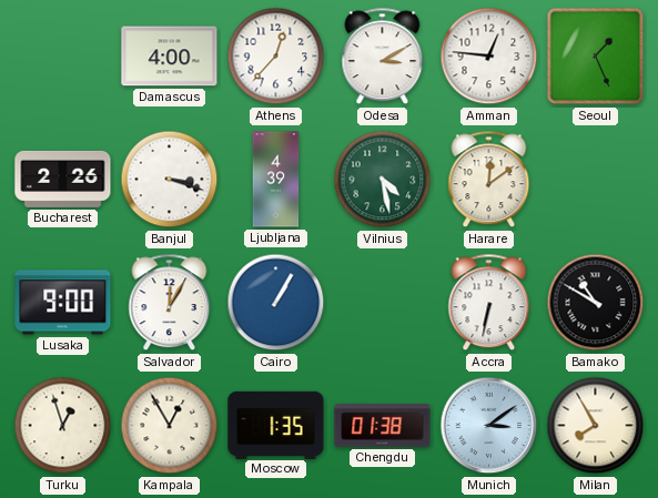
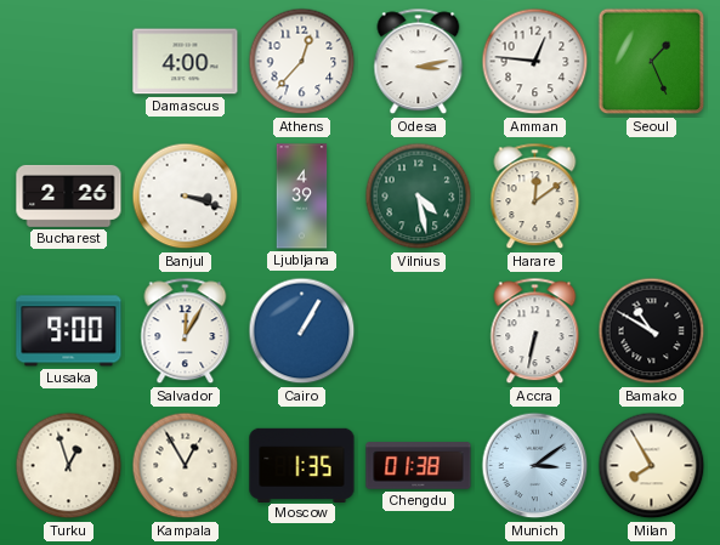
Odesa: 3:10 -> 3:13 (419, 62)
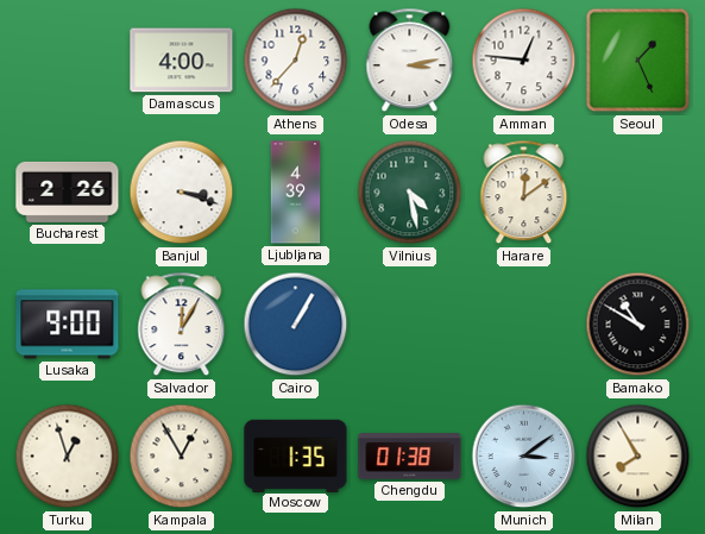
Accra: 6:32 -> none (535, 331)
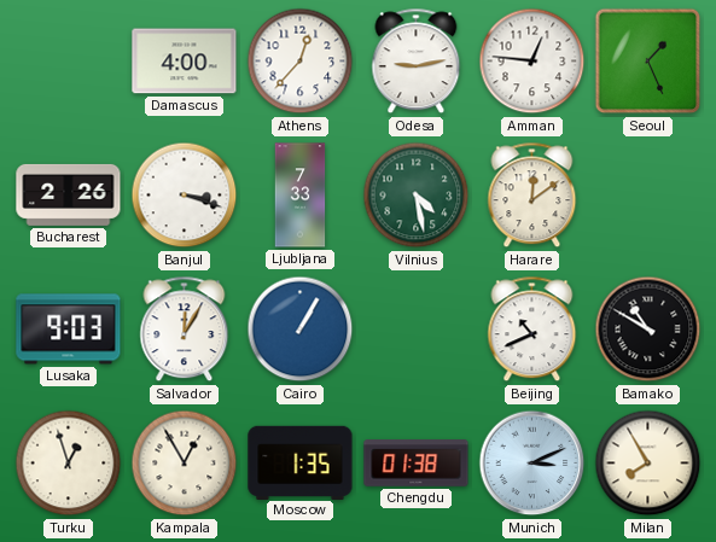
Odesa: 3:13 -> 9:13 (417, 62)
Ljubljana: 4:39 -> 7:33 (301, 196)
Lusaka: 9:00 -> 9:03 (69, 330)
Beijing: none -> 10:41 (532, 330)
Munich: 3:09 -> 3:11 (532, 464)
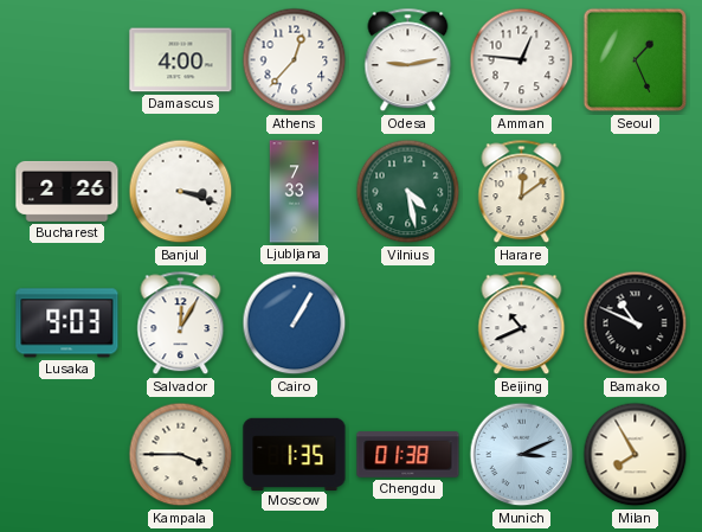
Bamako: 10:50 -> 10:49 (636, 323)
Turku: 12:57 -> none (69, 464)
Kampala: 12:55 -> 3:45 (181, 455)
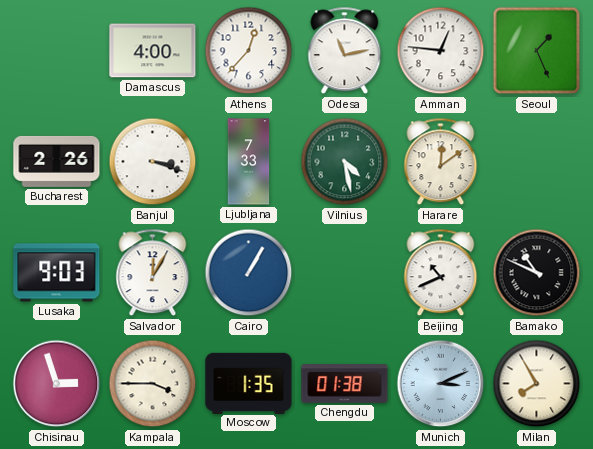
Odesa: 9:13 -> 11:13 (345, 51)
Chisinau: none -> 2:57 (57, 384)
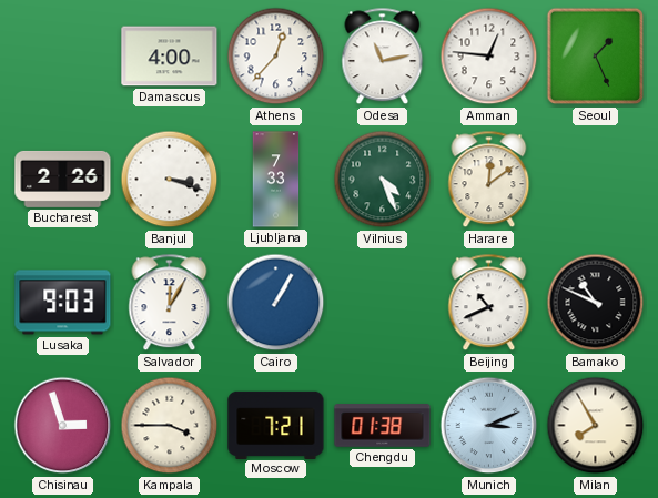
Vilnius: 4:28 -> 4:26 (383, 180)
Moscow: 1:35 -> 7:21 (276, 425)
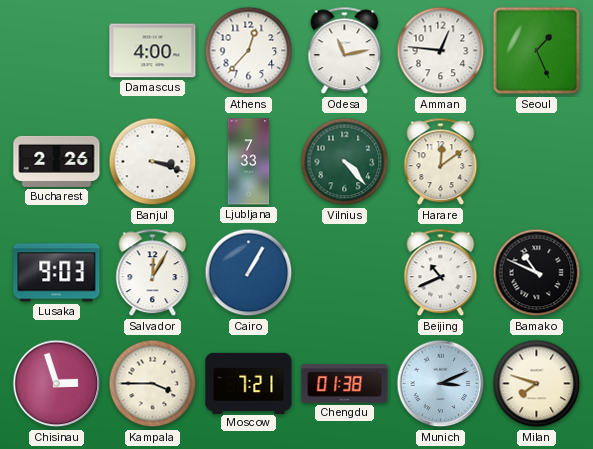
Vilnius: 4:26 -> 4:23 (345, 162)
Milan: 7:55 -> 7:48 (537, 384)
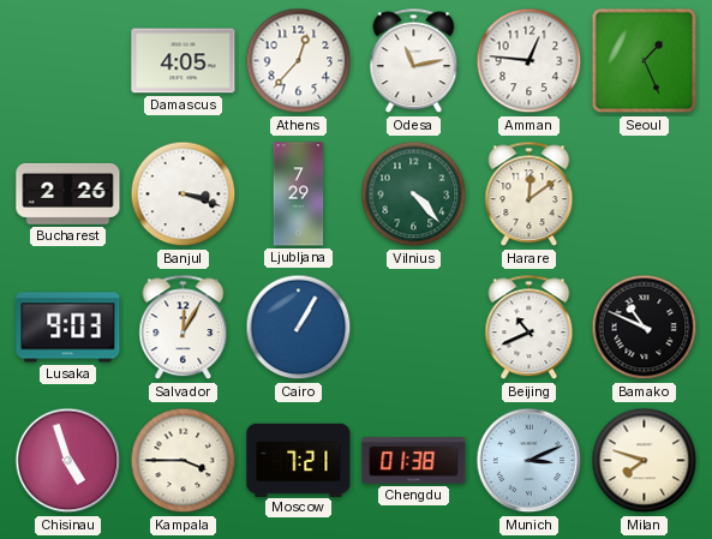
Damascus: 4:00 -> 4:05 (184, 61)
Ljubljana: 7:33 -> 7:29 (299, 194)
Chisinau: 2:57 -> 4:57 (68, 461)
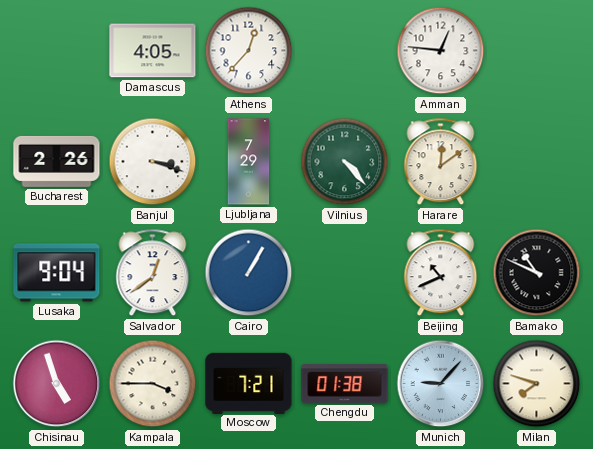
Odesa: 11:13 -> none (414, 61)
Seoul: 1:26 -> none (645, 61)
Lusaka: 9:03 -> 9:04 (57, 273)
Salvador: 12:05 -> 12:39 (153, 273)
Munich: 3:11 -> 9:07 (441, 384)
